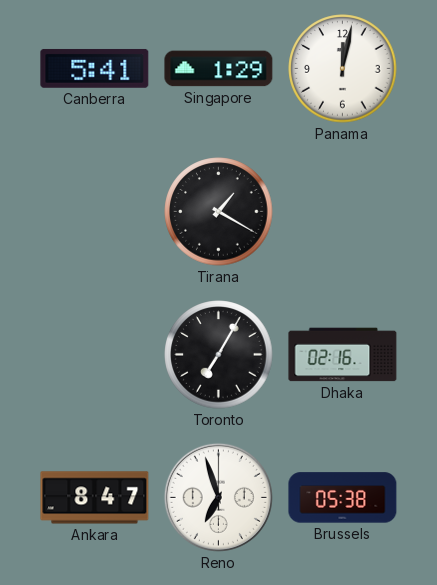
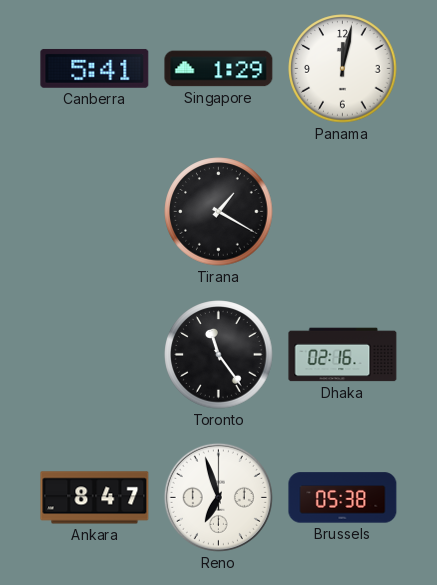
Toronto: 7:05 -> 11:24 (219, 355)
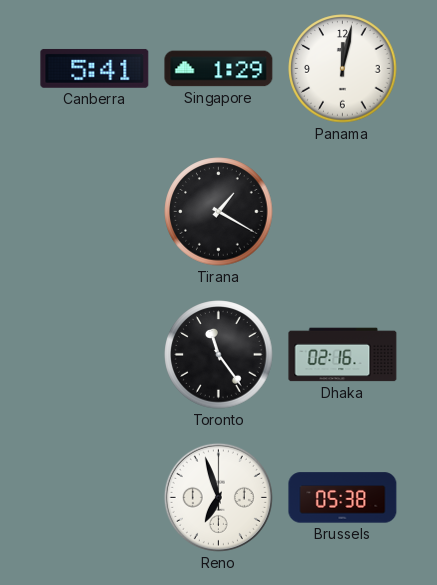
Ankara: 8:47 -> none (95, 498)
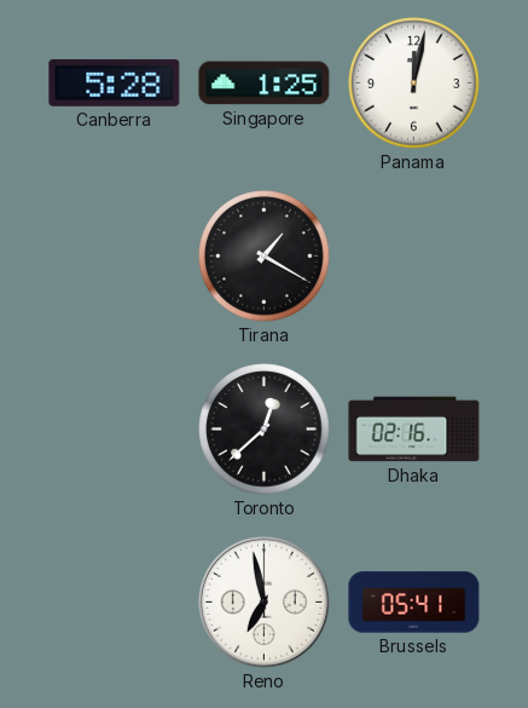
Canberra: 5:41 -> 5:28 (115, 82)
Singapore: 1:29 -> 1:25 (265, 84)
Toronto: 11:24 -> 12:38 (265, 430)
Reno: 6:57 -> 6:58 (263, 601)
Brussels: 05:38 -> 05:41 (414, 603)
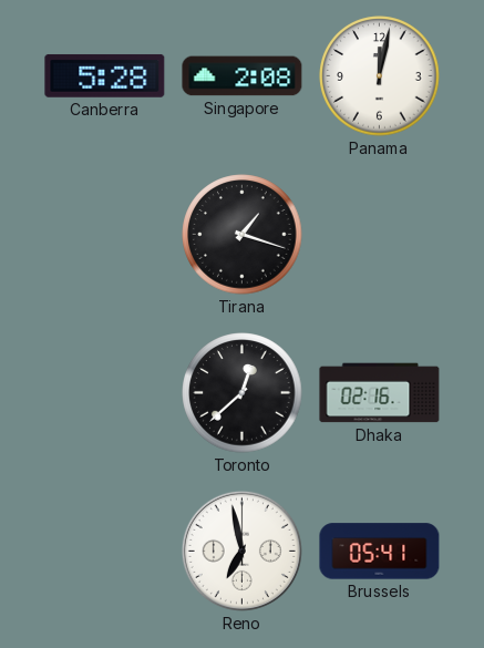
Singapore: 1:25 -> 2:08 (243, 76)
Tirana: 1:20 -> 1:18 (243, 235)
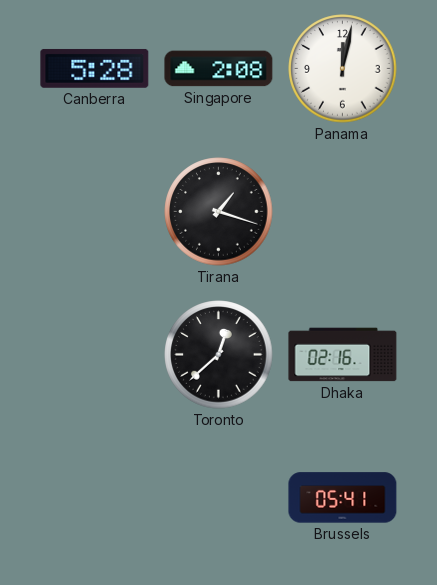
Reno: 6:58 -> none (241, 551)
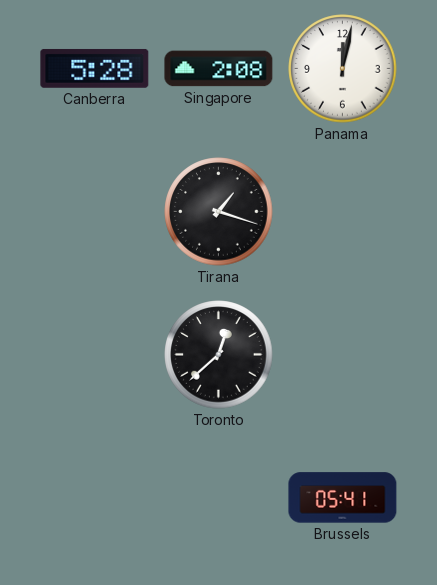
Dhaka: 02:16 -> none (343, 355)
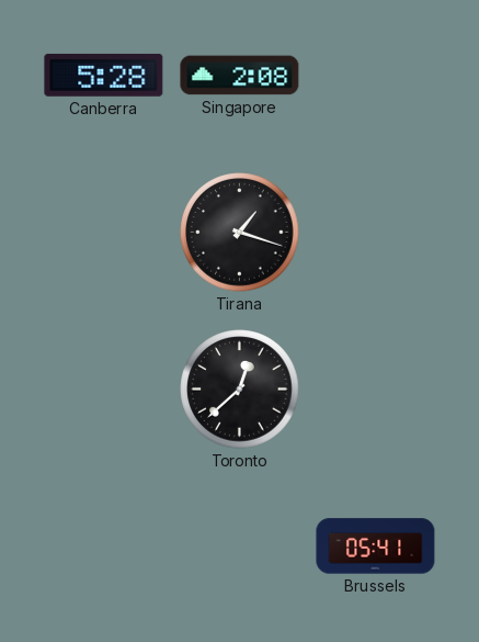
Panama: 12:02 -> none (343, 69)
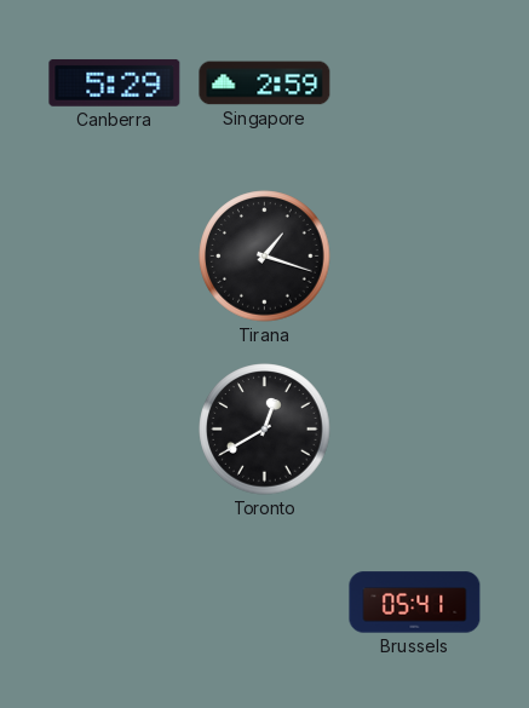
Canberra: 5:28 -> 5:29 (115, 82)
Singapore: 2:08 -> 2:59 (265, 84)
Toronto: 12:38 -> 12:40 (265, 430)
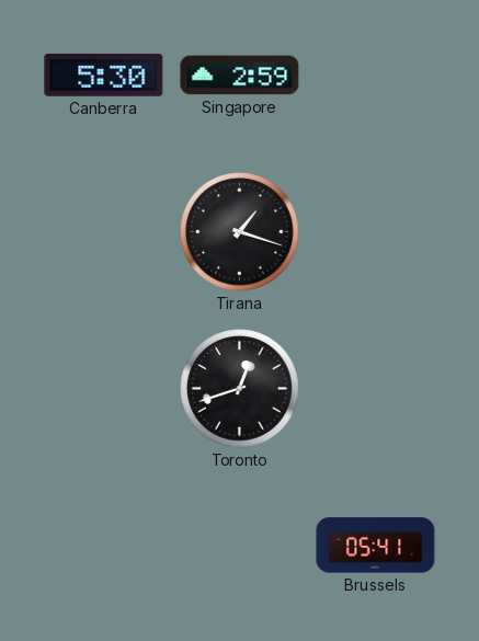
Canberra: 5:29 -> 5:30 (104, 75)
Toronto: 12:40 -> 12:42 (240, 389)
